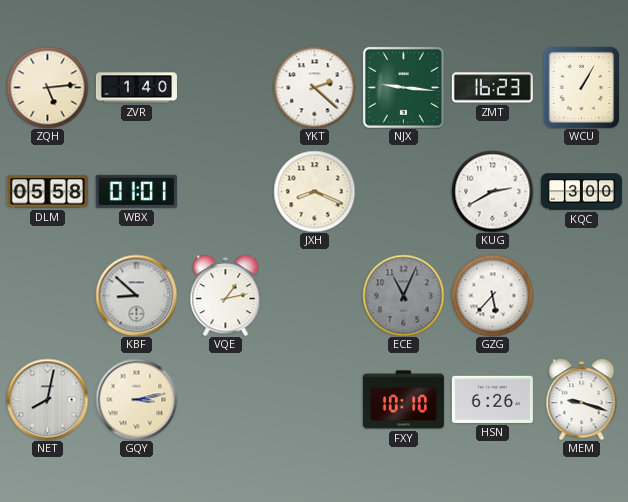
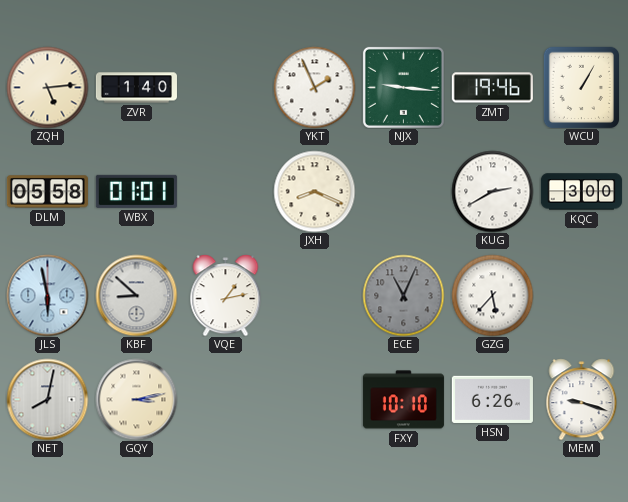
YKT: 2:22 -> 1:56 (314, 87)
ZMT: 16:23 -> 19:46 (492, 88)
JLS: none -> 5:58 (47, 295)
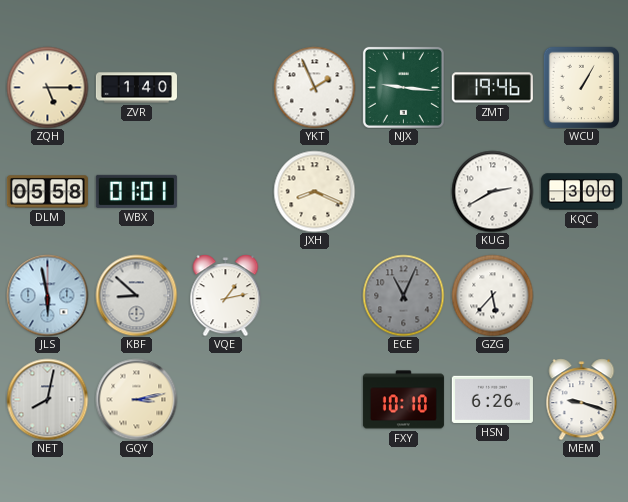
ZQH: 5:14 -> 5:15 (47, 87)
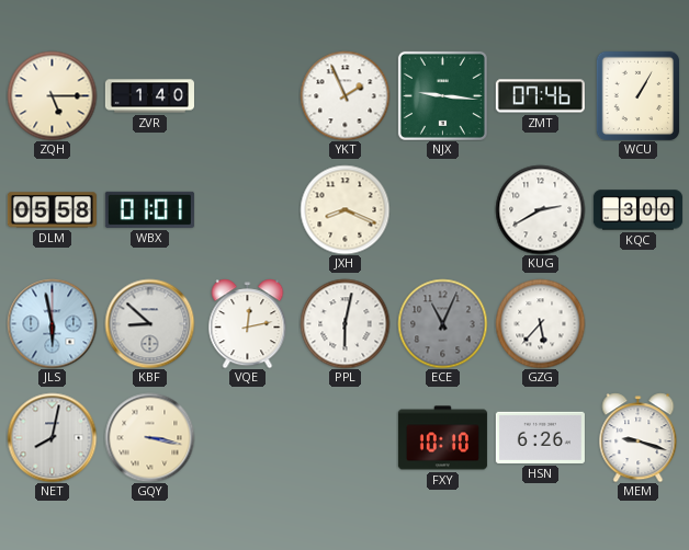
ZMT: 19:46 -> 07:46 (540, 96)
VQE: 1:13 -> 12:13 (248, 323)
PPL: none -> 6:02 (344, 323)
GQY: 3:13 -> 3:17 (149, 437)
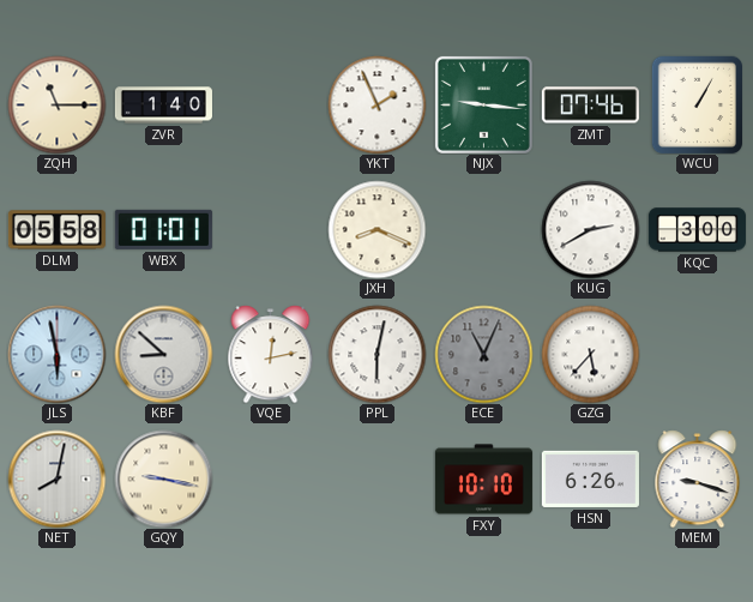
ZQH: 5:15 -> 11:15 (56, 104)
GQY: 3:17 -> 9:17 (163, 478)
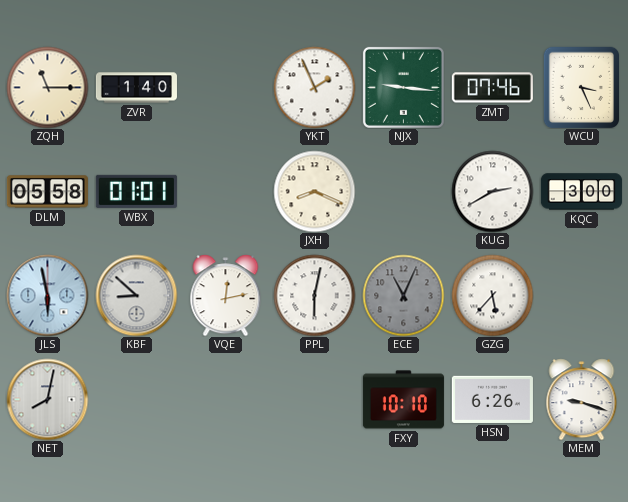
WCU: 1:05 -> 3:26 (582, 87)
GQY: 9:17 -> none (163, 478)
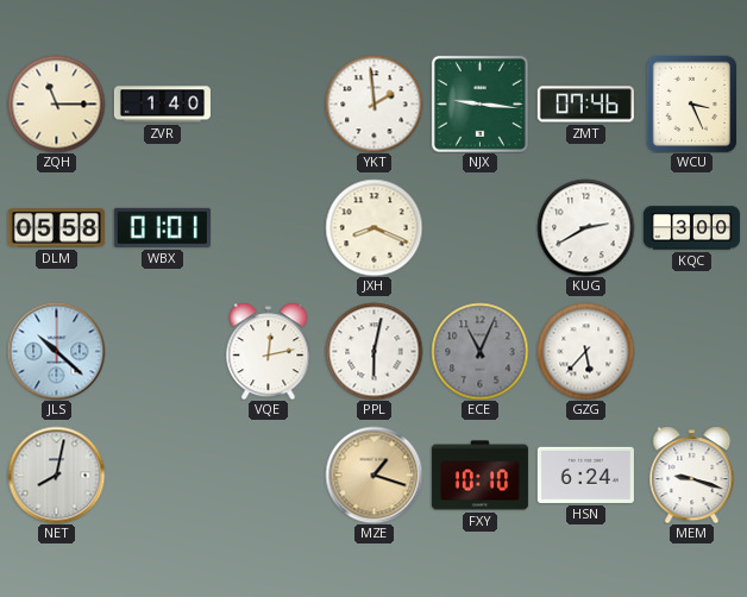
YKT: 1:56 -> 1:59 (373, 103)
JLS: 5:58 -> 10:22 (56, 351)
KBF: 8:52 -> none (136, 295)
MZE: none -> 1:18 (373, 475)
HSN: 6:26 -> 6:24 (585, 475)
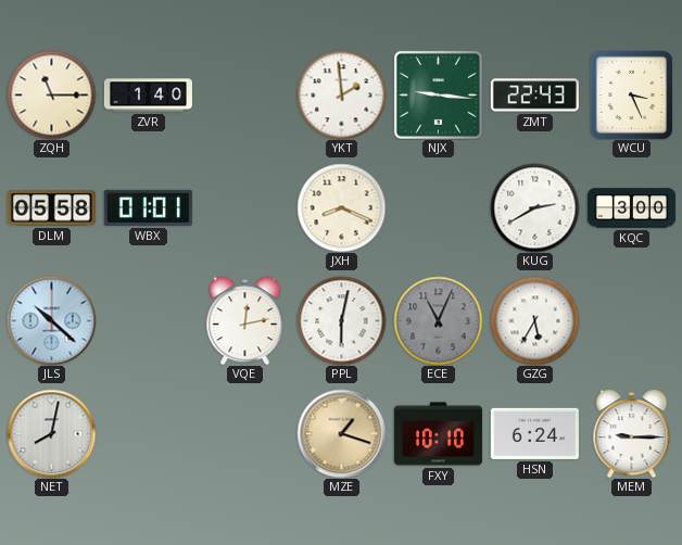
ZMT: 07:46 -> 22:43 (534, 96)
GZG: 5:37 -> 5:35 (534, 320)
MEM: 9:18 -> 9:15 (632, 433)
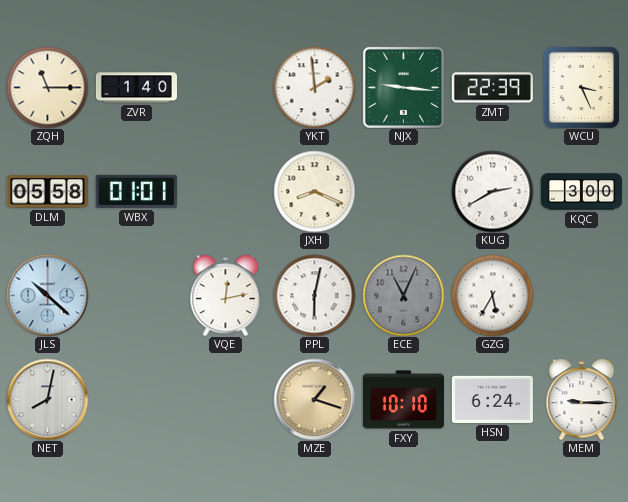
ZMT: 22:43 -> 22:39 (492, 88)
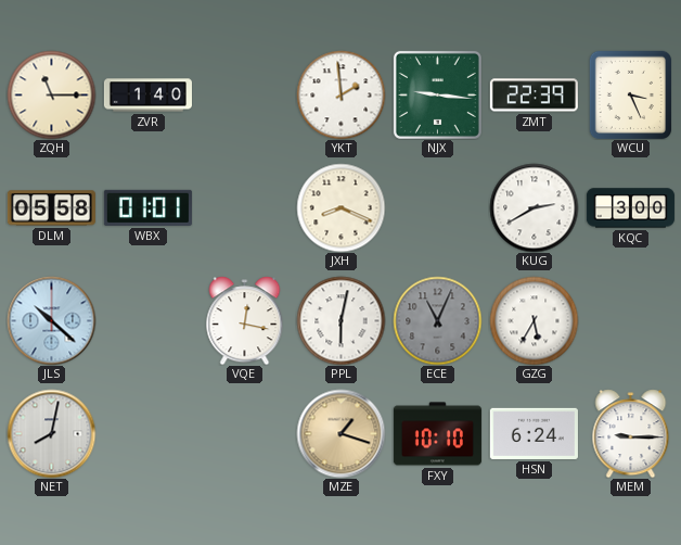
VQE: 12:13 -> 12:17 (245, 320)
